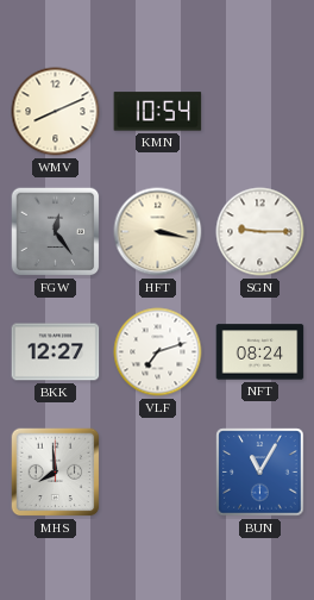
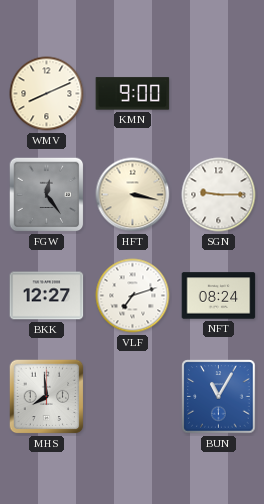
KMN: 10:54 -> 9:00 (133, 94)
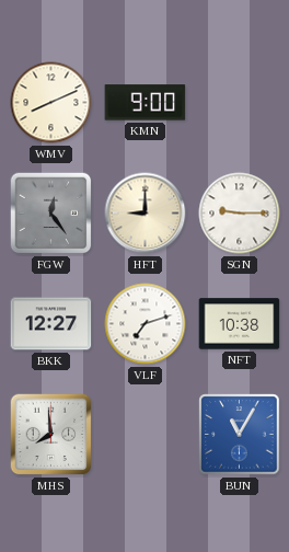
HFT: 3:17 -> 9:00 (146, 214)
NFT: 08:24 -> 10:38 (240, 324)
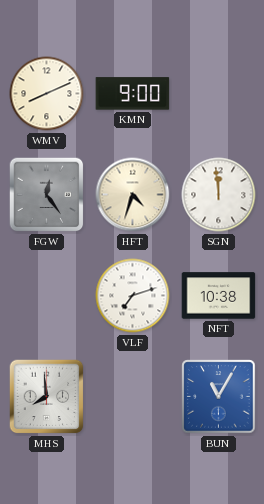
HFT: 9:00 -> 4:33 (133, 195)
SGN: 9:15 -> 11:59 (219, 195)
BKK: 12:27 -> none (51, 324)
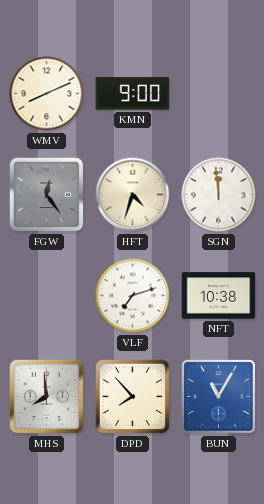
DPD: none -> 7:53 (133, 397)
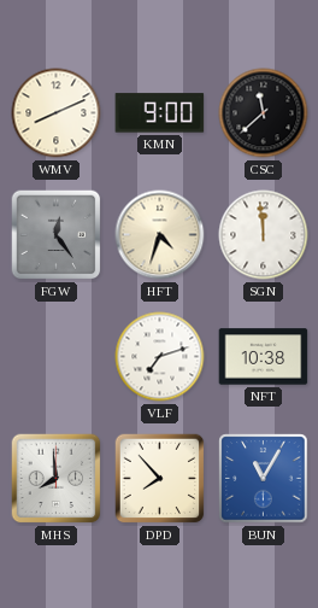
CSC: none -> 11:38 (264, 113)
